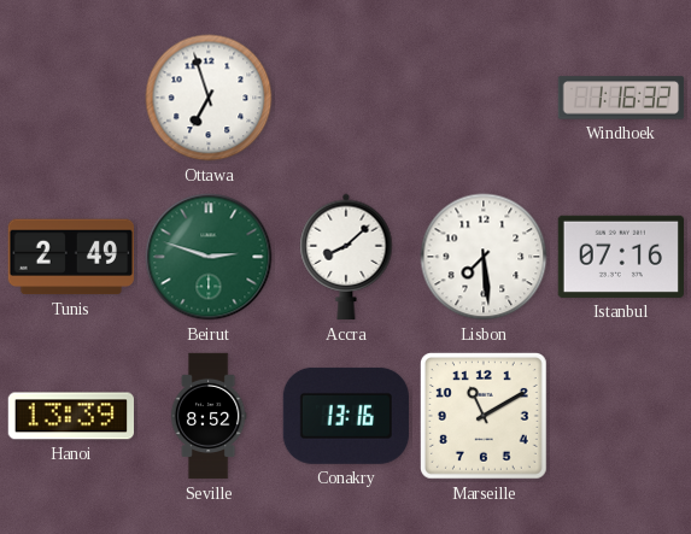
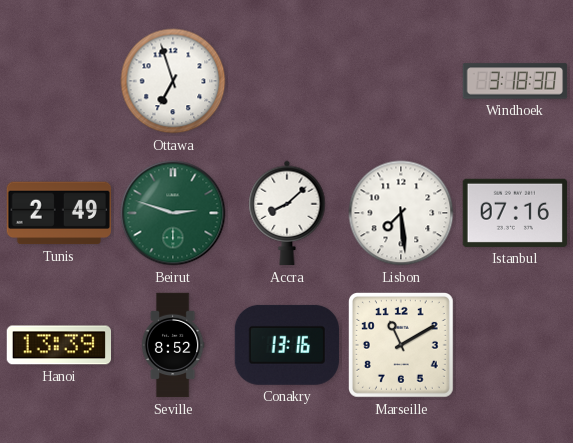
Windhoek: 1:16 -> 3:18 (515, 81)
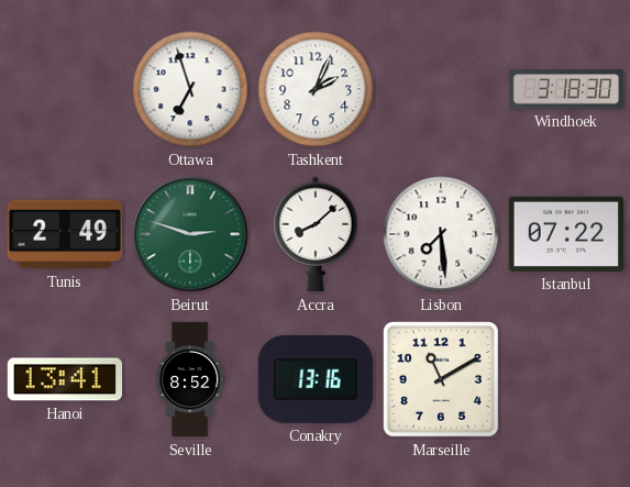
Tashkent: none -> 2:04 (316, 89)
Istanbul: 07:16 -> 07:22 (565, 234)
Hanoi: 13:39 -> 13:41 (64, 379)
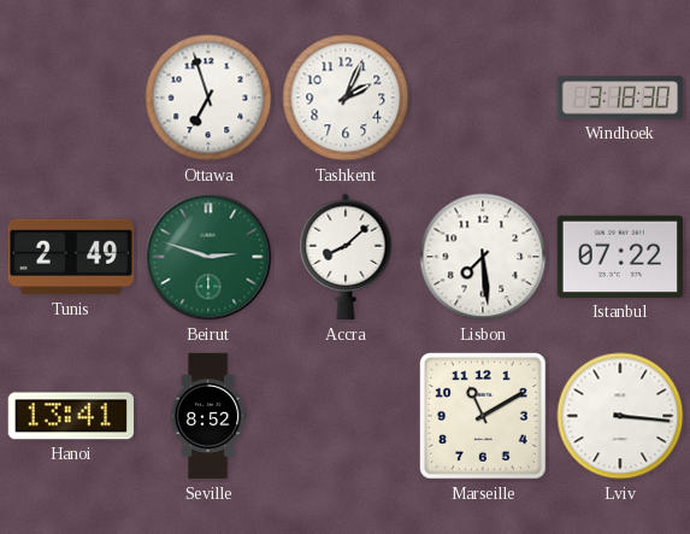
Conakry: 13:16 -> none (316, 379)
Lviv: none -> 3:16 (620, 416)
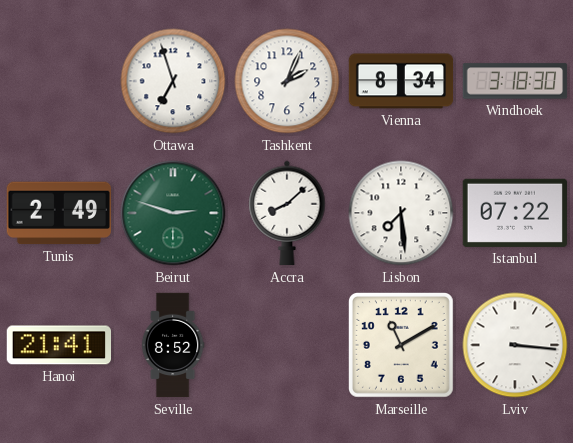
Vienna: none -> 8:34 (401, 81)
Hanoi: 13:41 -> 21:41 (58, 345)
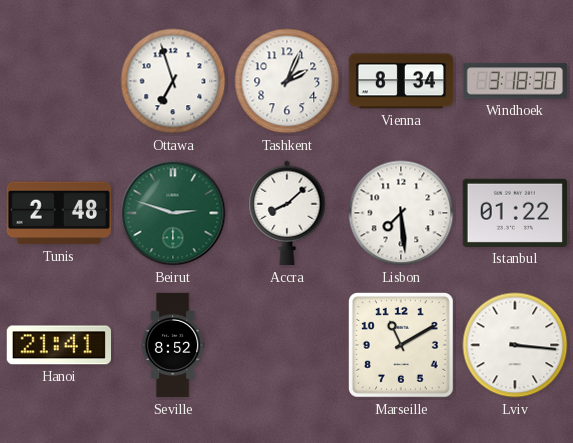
Tunis: 2:49 -> 2:48 (58, 213)
Istanbul: 07:22 -> 01:22 (514, 213)
